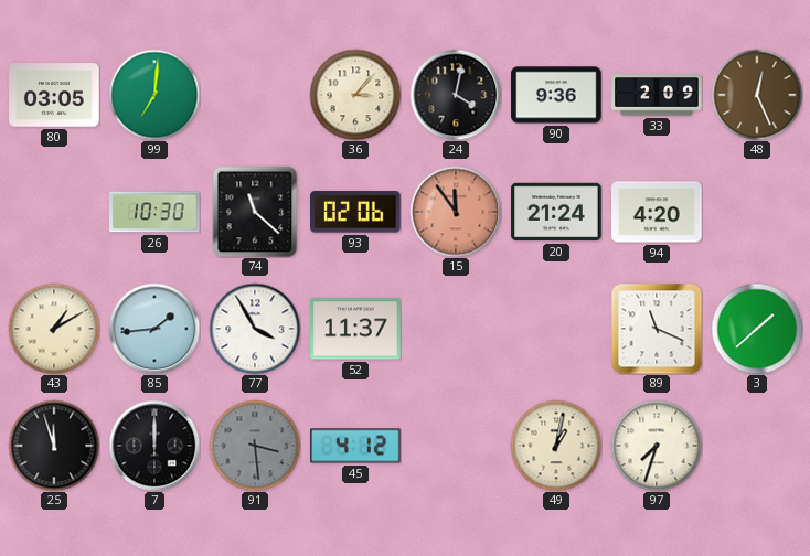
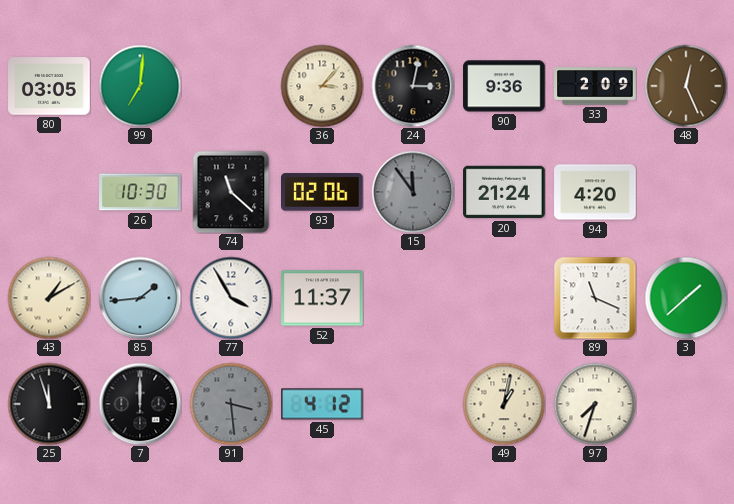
24: 4:02 -> 3:02 (413, 86)
15 dial: salmon -> grey (413, 192)
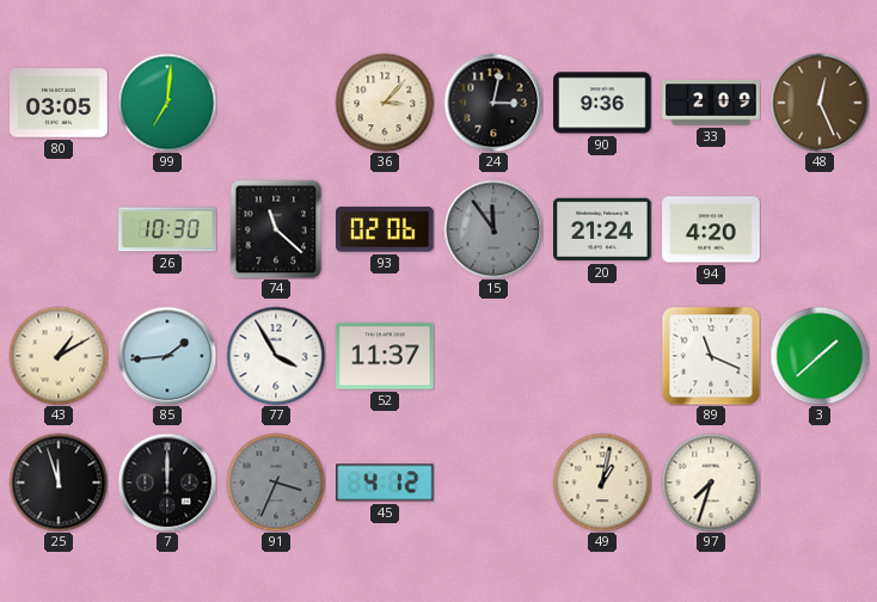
91: 3:29 -> 3:34 (276, 483)
